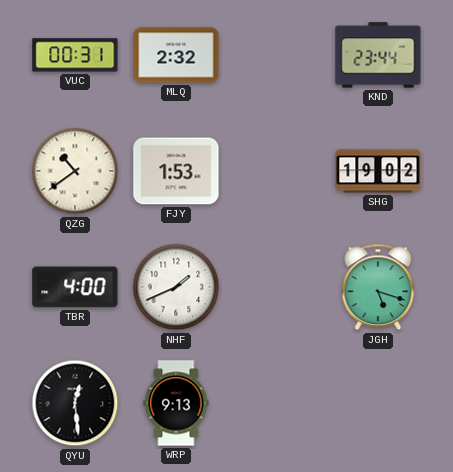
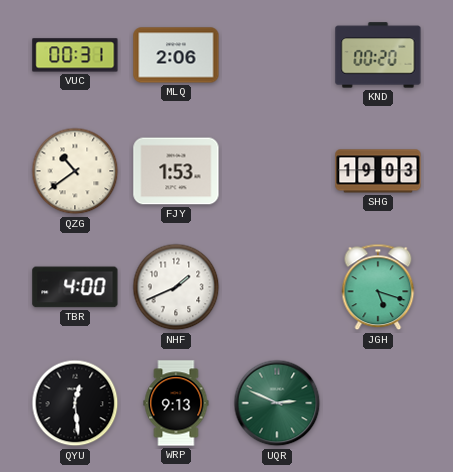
MLQ: 2:32 -> 2:06 (176, 55)
KND: 23:44 -> 00:20 (378, 55)
SHG: 19:02 -> 19:03 (378, 171)
UQR: none -> 2:49 (277, 403)
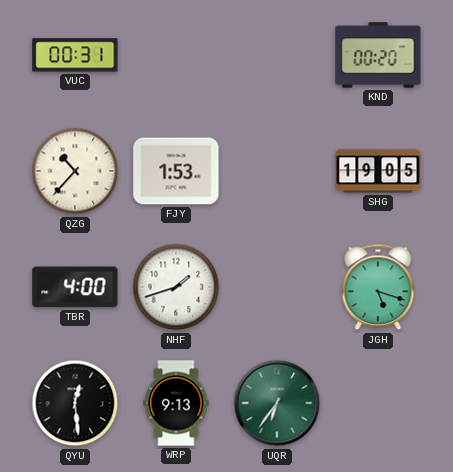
MLQ: 2:06 -> none (176, 55)
QZG: 10:39 -> 10:37 (75, 171)
SHG: 19:03 -> 19:05 (378, 171)
NHF: 1:41 -> 1:42 (176, 287)
UQR: 2:49 -> 6:36 (277, 403)
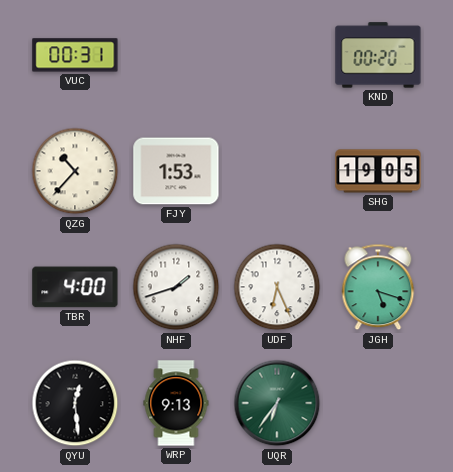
UDF: none -> 6:26 (277, 287)
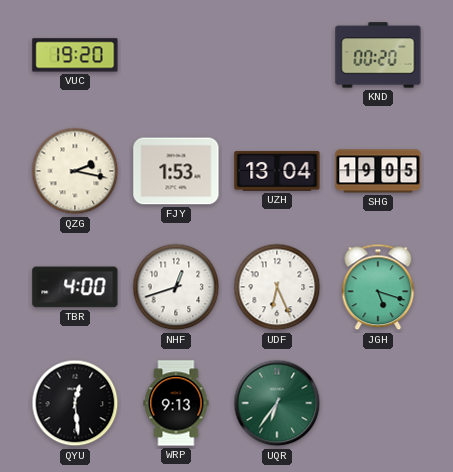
VUC: 00:31 -> 19:20 (75, 55)
QZG: 10:37 -> 2:17 (75, 171)
UZH: none -> 13:04 (277, 171)
NHF: 1:42 -> 12:42 (176, 287)
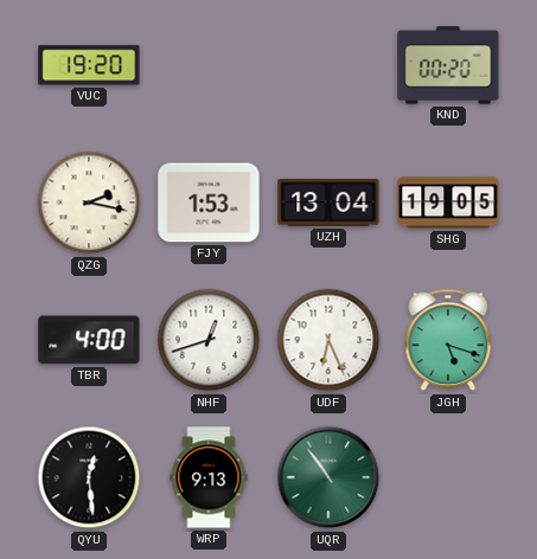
UQR: 6:36 -> 10:54 (328, 477)
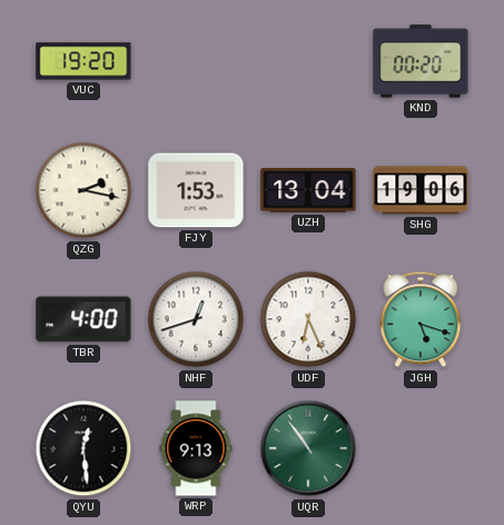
SHG: 19:05 -> 19:06 (421, 190)
